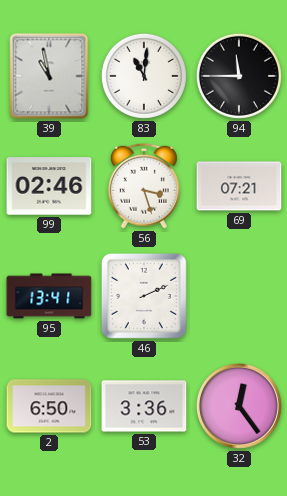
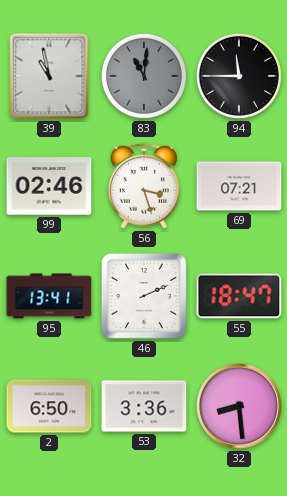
83 dial: white -> grey (144, 76)
55: none -> 18:47 (239, 296)
32: 12:24 -> 8:29 (239, 406)
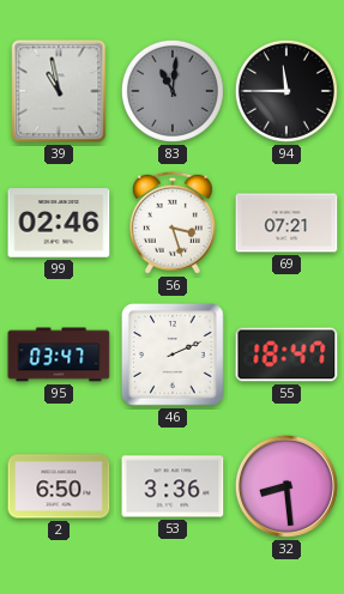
95: 13:41 -> 03:47 (59, 354)
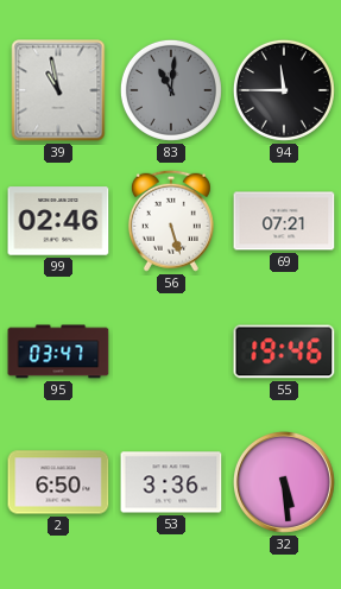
56: 3:27 -> 5:27 (171, 221)
46: 2:11 -> none (173, 354)
55: 18:47 -> 19:46 (284, 351)
32: 8:29 -> 5:29 (284, 482)
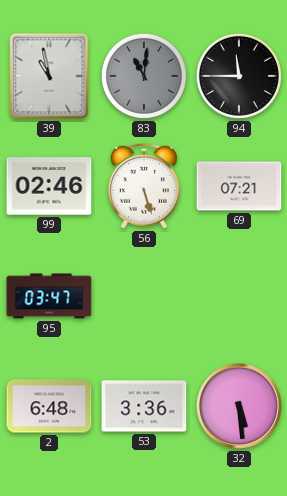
55: 19:46 -> none (284, 351)
2: 6:50 -> 6:48 (49, 406)
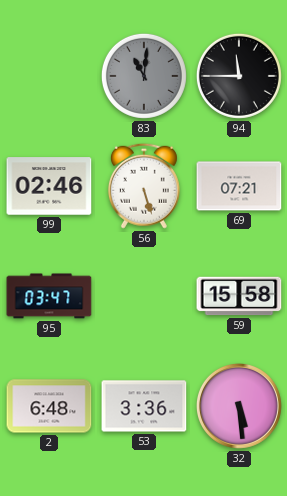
39: 10:58 -> none (49, 76)
59: none -> 15:58 (239, 296)
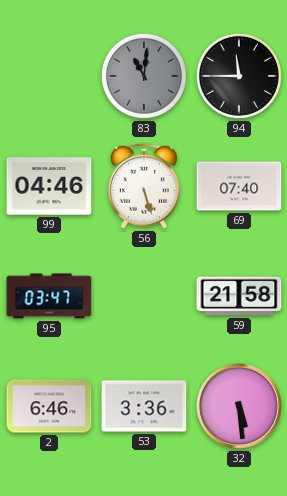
99: 02:46 -> 04:46 (49, 186)
69: 07:21 -> 07:40 (239, 186)
59: 15:58 -> 21:58 (239, 296)
2: 6:48 -> 6:46 (49, 406)
